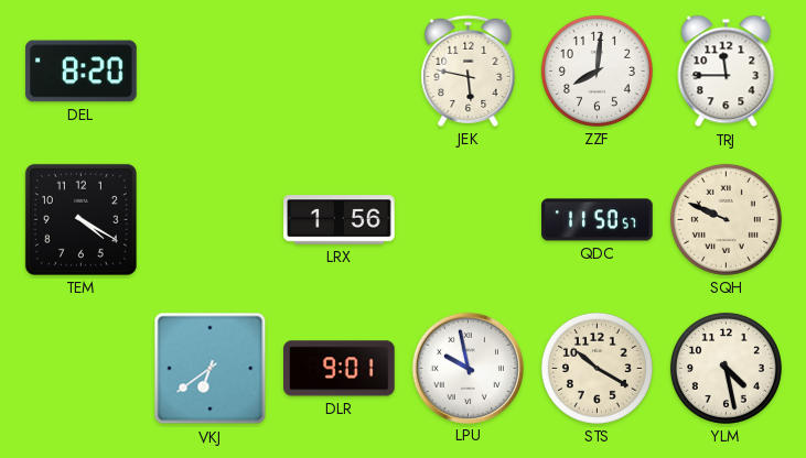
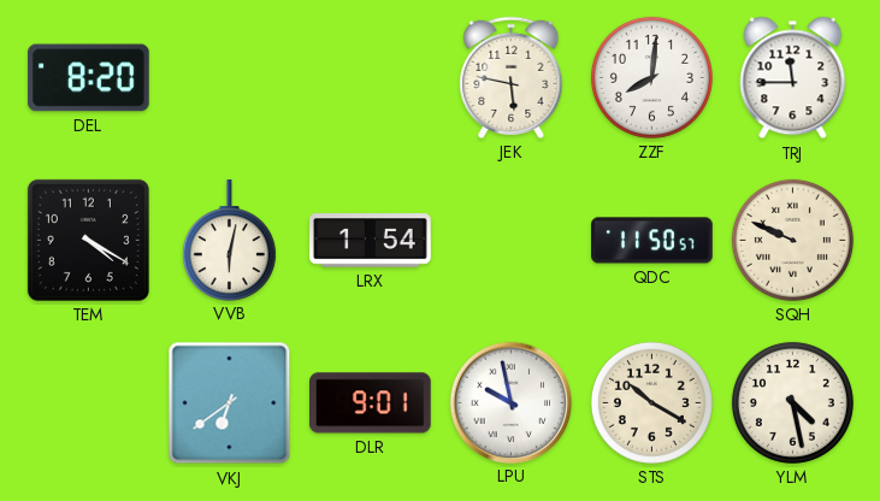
VVB: none -> 6:02 (229, 240)
LRX: 1:56 -> 1:54 (371, 241)
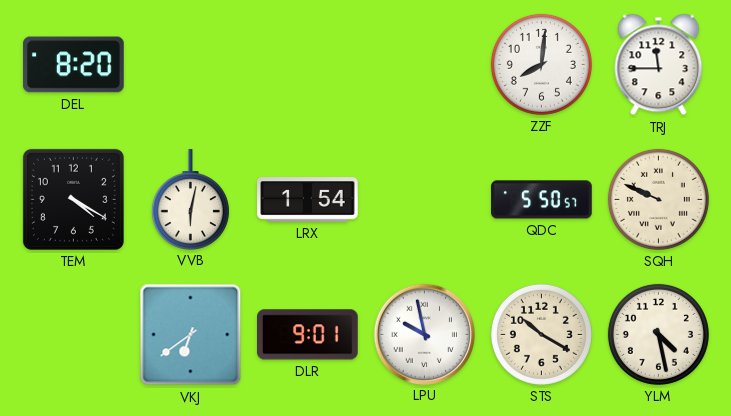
JEK: 5:47 -> none (512, 77)
QDC: 11:50 -> 5:50 (542, 200)
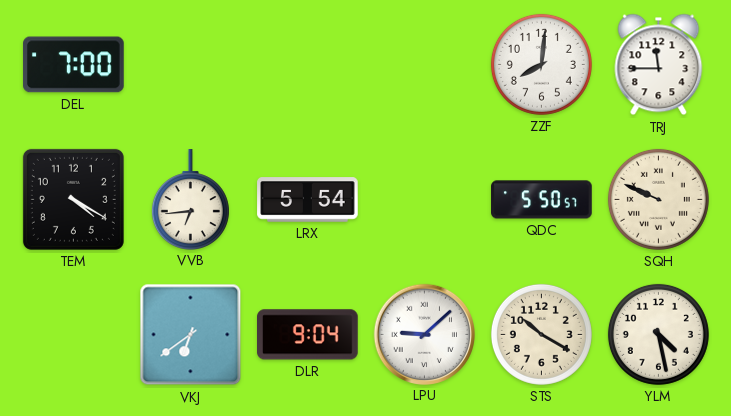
DEL: 8:20 -> 7:00 (74, 65)
VVB: 6:02 -> 6:44 (190, 199)
LRX: 1:54 -> 5:54 (308, 200)
DLR: 9:01 -> 9:04 (308, 335)
LPU: 9:58 -> 9:08 (424, 334)
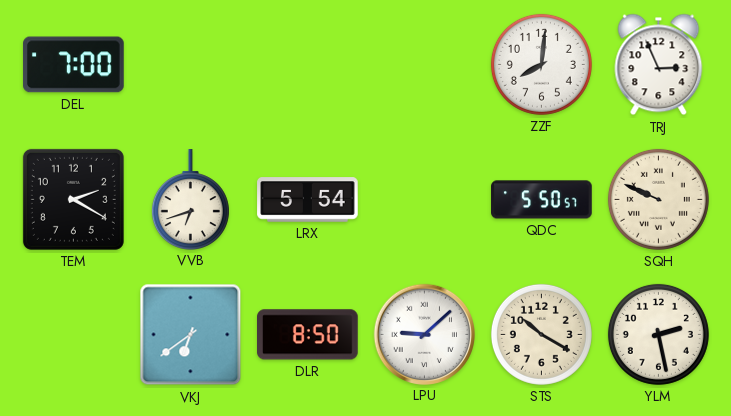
TRJ: 11:45 -> 2:56 (659, 65)
TEM: 4:20 -> 2:20 (73, 199)
VVB: 6:44 -> 6:42 (190, 199)
DLR: 9:04 -> 8:50 (308, 335)
YLM: 4:28 -> 2:28 (658, 334)
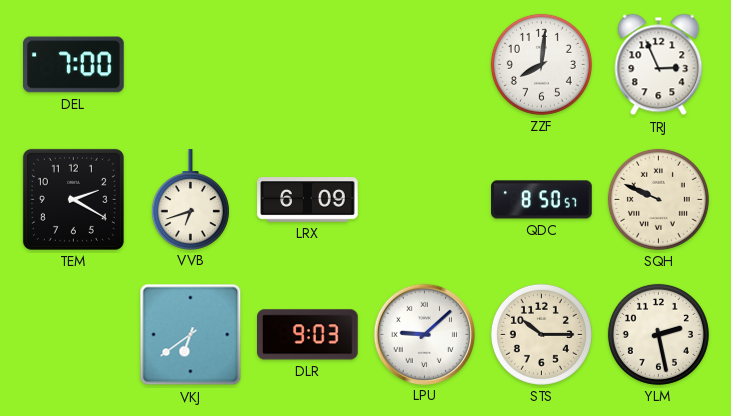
LRX: 5:54 -> 6:09 (308, 200)
QDC: 5:50 -> 8:50 (542, 200)
DLR: 8:50 -> 9:03 (308, 335)
STS: 10:20 -> 10:15 (541, 334)
